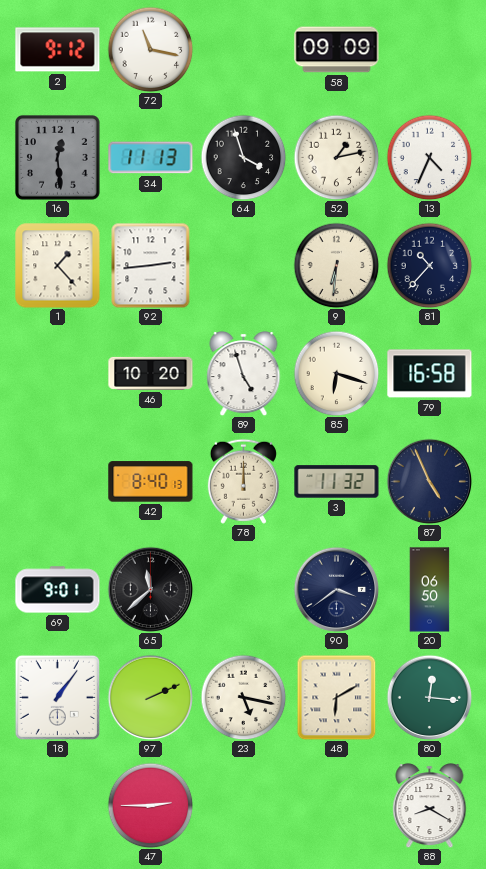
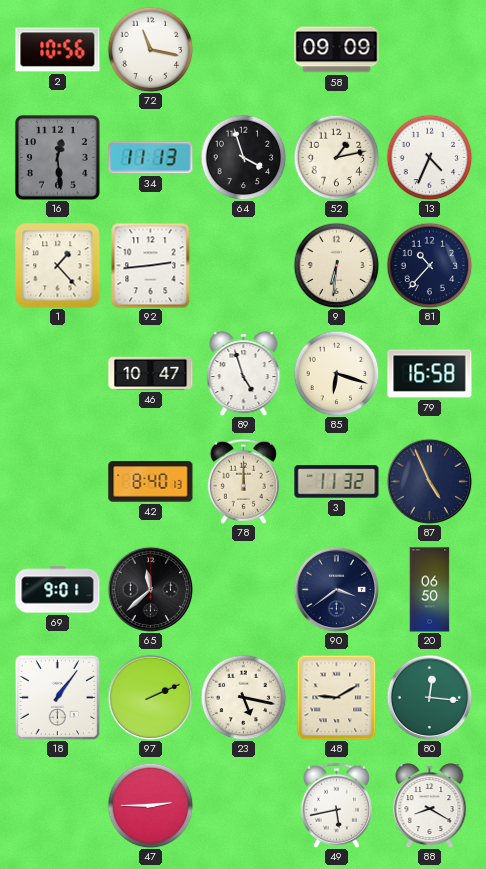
2: 9:12 -> 10:56 (58, 50)
46: 10:20 -> 10:47 (151, 373)
48: 6:10 -> 9:10 (337, 697)
49: none -> 5:43 (336, 805)
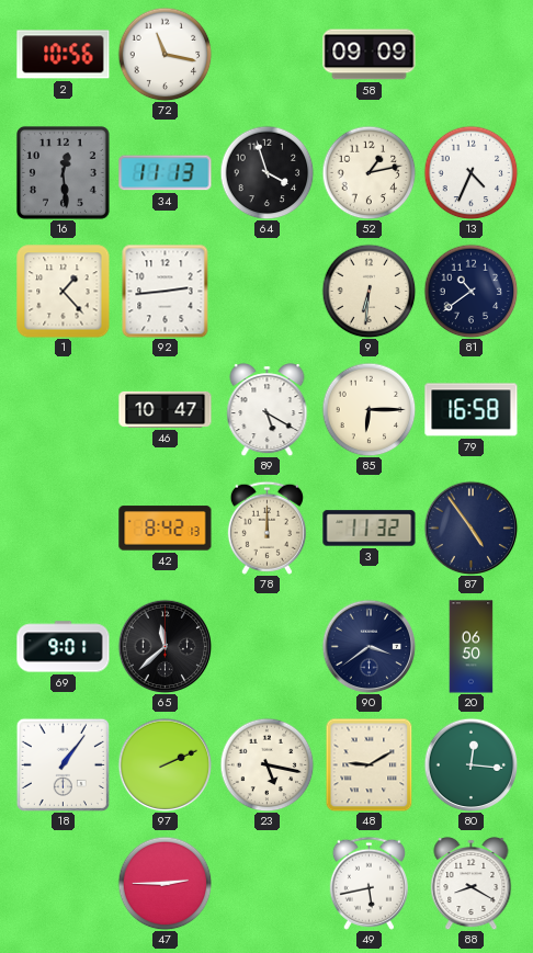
81: 10:37 -> 10:39 (470, 291)
89: 4:57 -> 5:20 (268, 409)
85: 6:18 -> 6:15 (368, 409)
42: 8:40 -> 8:42 (166, 529)
87: 4:56 -> 4:54 (470, 527)
